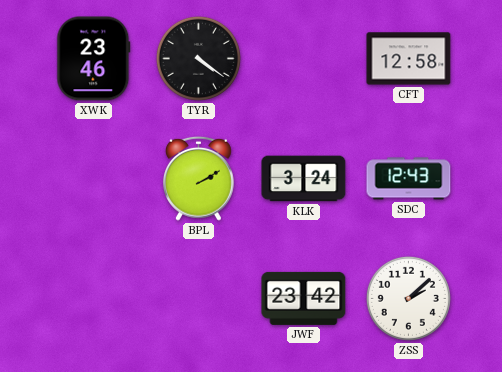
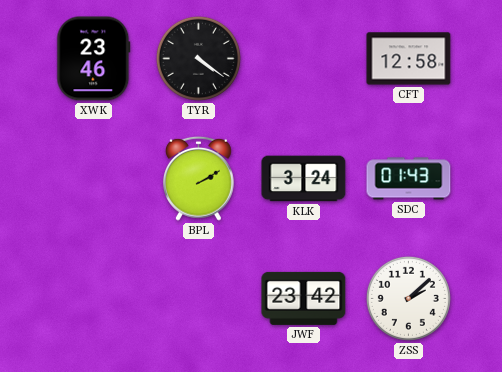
SDC: 12:43 -> 01:43 (409, 179)
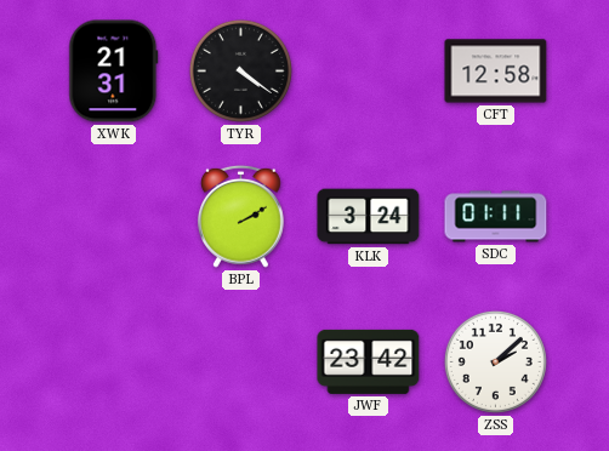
XWK: 23:46 -> 21:31 (114, 72)
SDC: 01:43 -> 01:11 (496, 217)
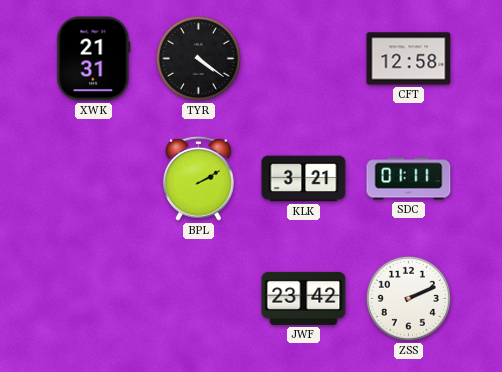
KLK: 3:24 -> 3:21 (304, 179)
ZSS: 2:08 -> 2:11 (408, 298)
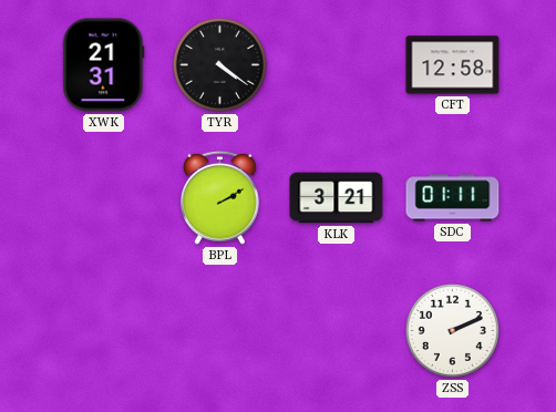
JWF: 23:42 -> none (304, 298)
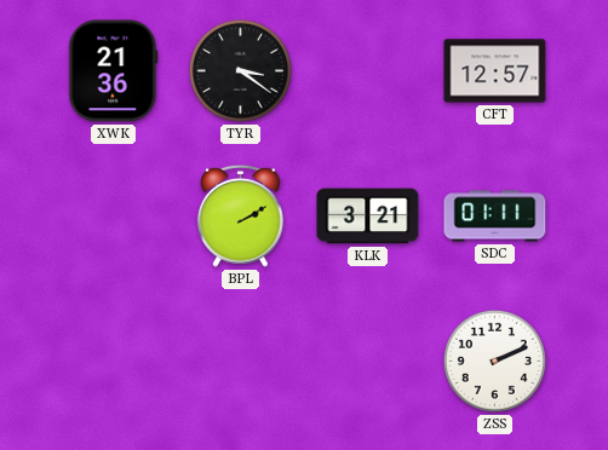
XWK: 21:31 -> 21:36 (114, 71)
TYR: 4:21 -> 3:21 (240, 70)
CFT: 12:58 -> 12:57 (495, 71)
